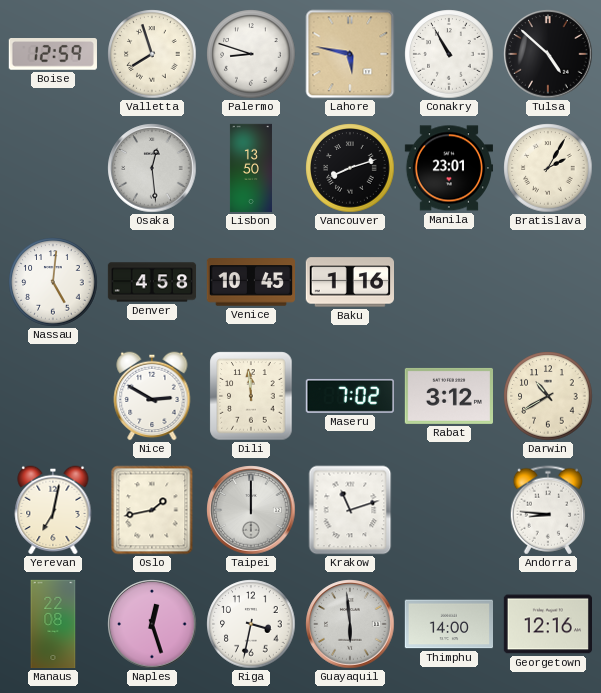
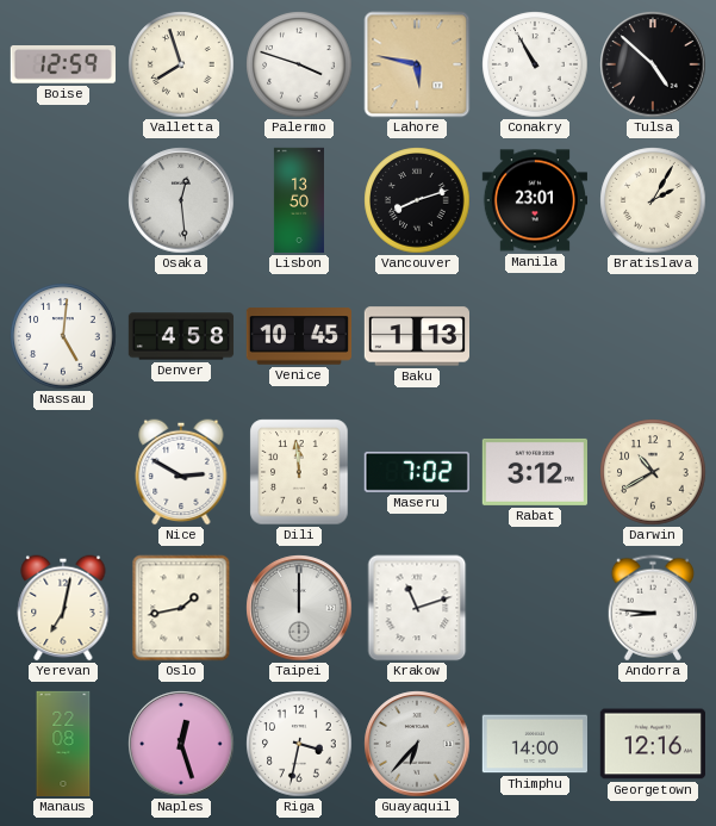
Palermo: 8:48 -> 3:48 (299, 64)
Baku: 1:16 -> 1:13 (416, 336)
Guayaquil: 5:59 -> 6:37 (417, 744)
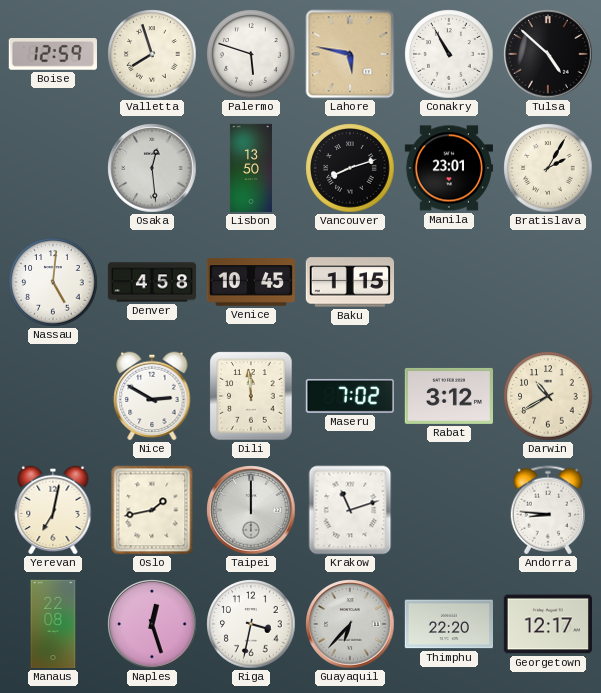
Palermo: 3:48 -> 5:48 (251, 54)
Baku: 1:13 -> 1:15 (349, 282)
Thimphu: 14:00 -> 22:20 (448, 624)
Georgetown: 12:16 -> 12:17 (547, 624)
